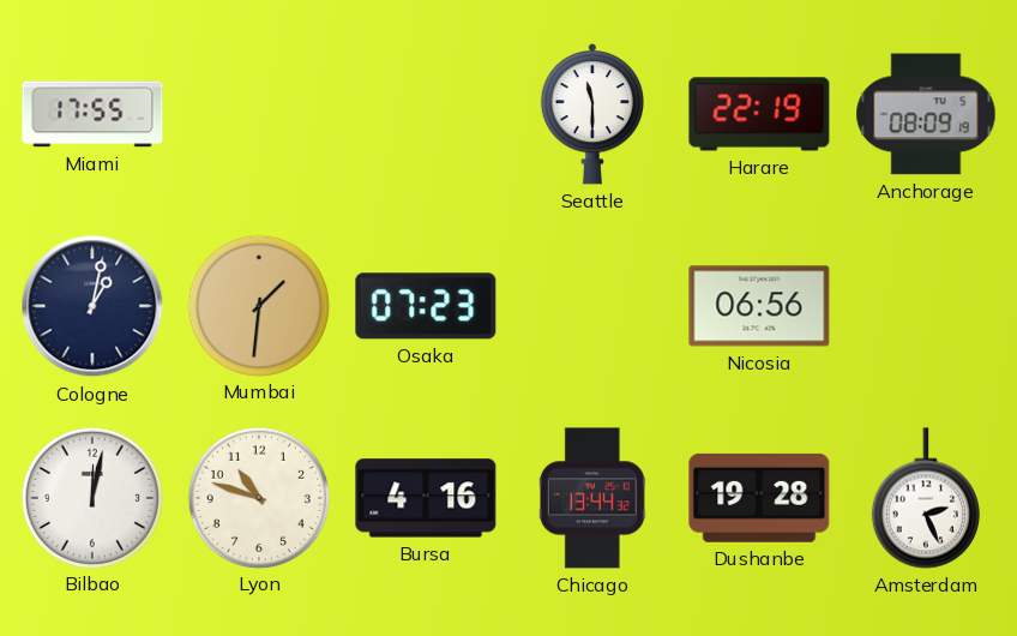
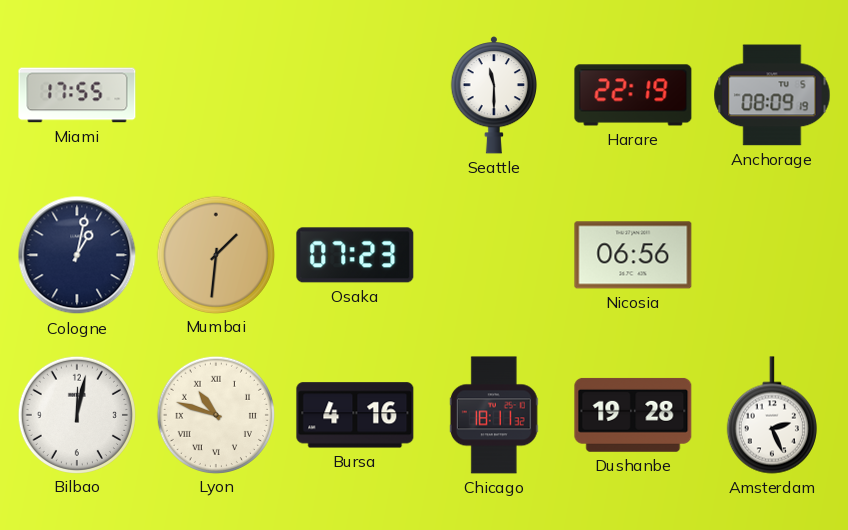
Lyon numerals: Arabic -> Roman (215, 414)
Chicago: 13:44 -> 18:11 (494, 415)
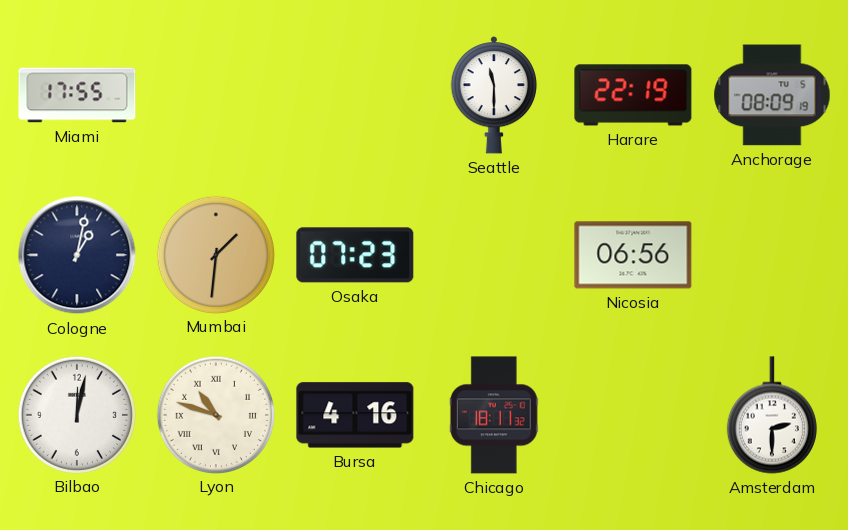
Dushanbe: 19:28 -> none (633, 415)
Amsterdam: 2:26 -> 2:30 (772, 415)
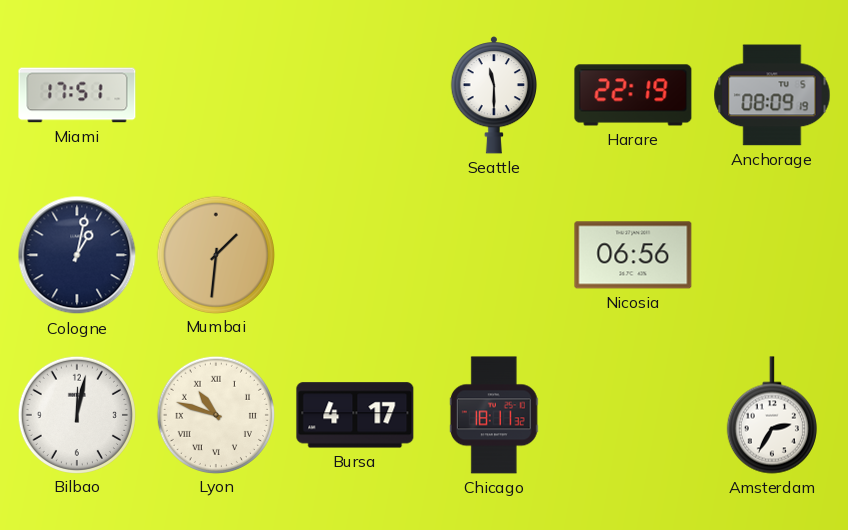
Miami: 17:55 -> 17:51 (77, 95)
Osaka: 07:23 -> none (355, 255)
Bursa: 4:16 -> 4:17 (355, 415)
Amsterdam: 2:30 -> 2:35 (772, 415)
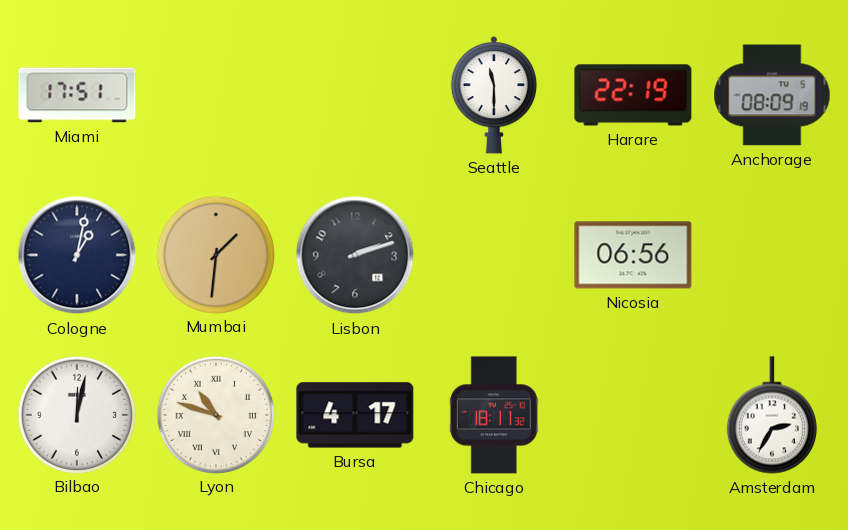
Lisbon: none -> 2:12 (355, 255)
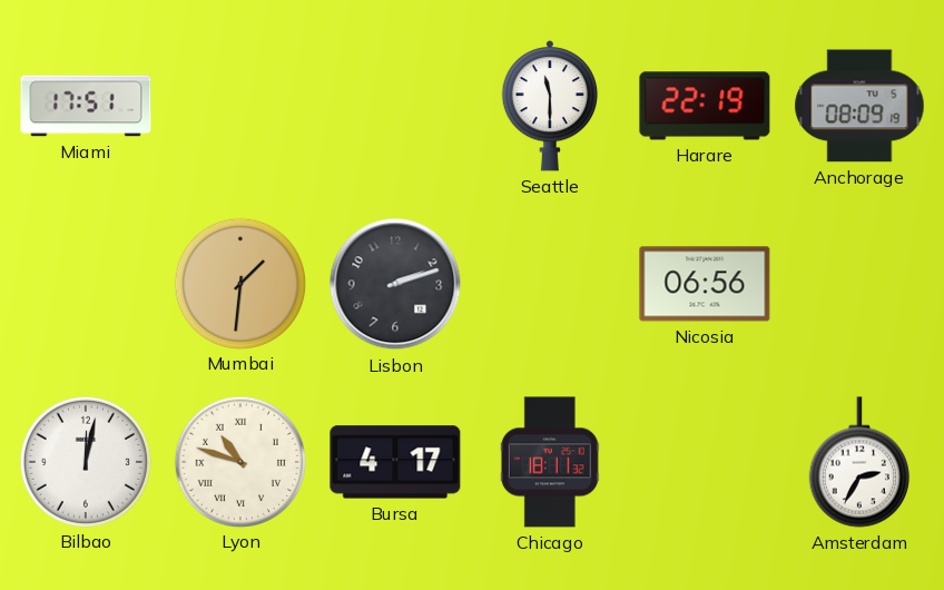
Cologne: 1:02 -> none (77, 255)
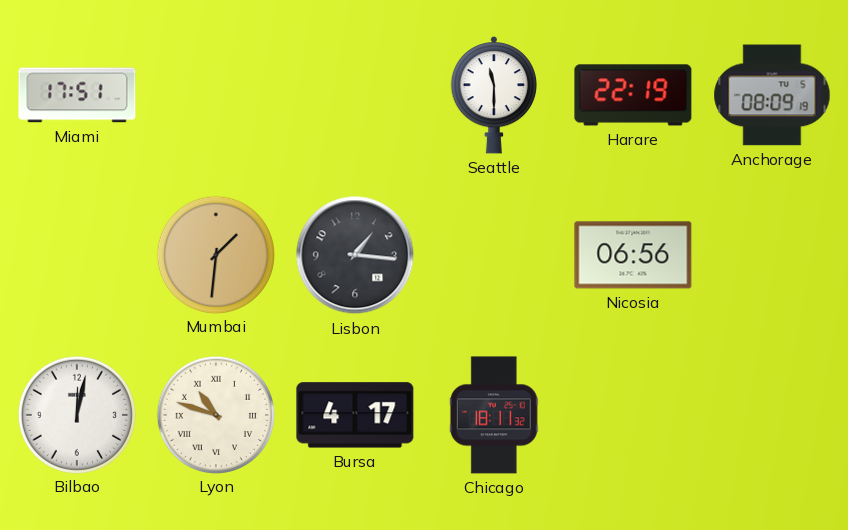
Lisbon: 2:12 -> 1:16 (355, 255)
Amsterdam: 2:35 -> none (859, 462)
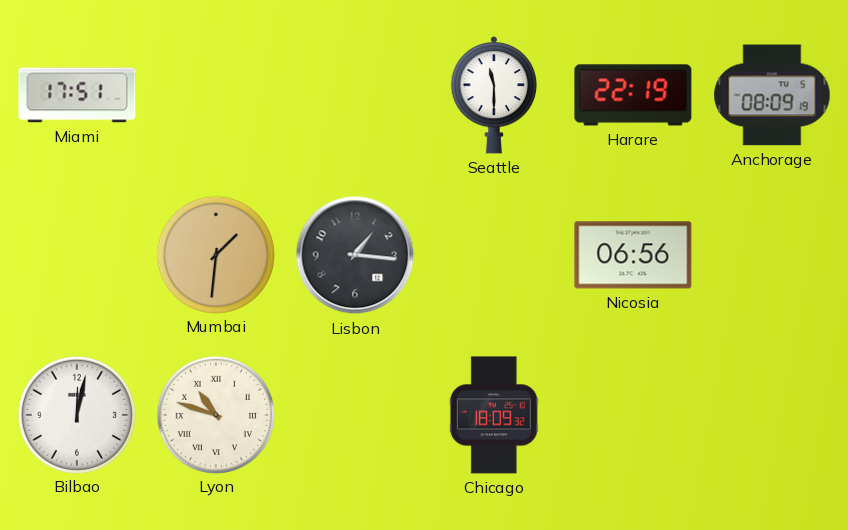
Bursa: 4:17 -> none (355, 415)
Chicago: 18:11 -> 18:09 (494, 415)
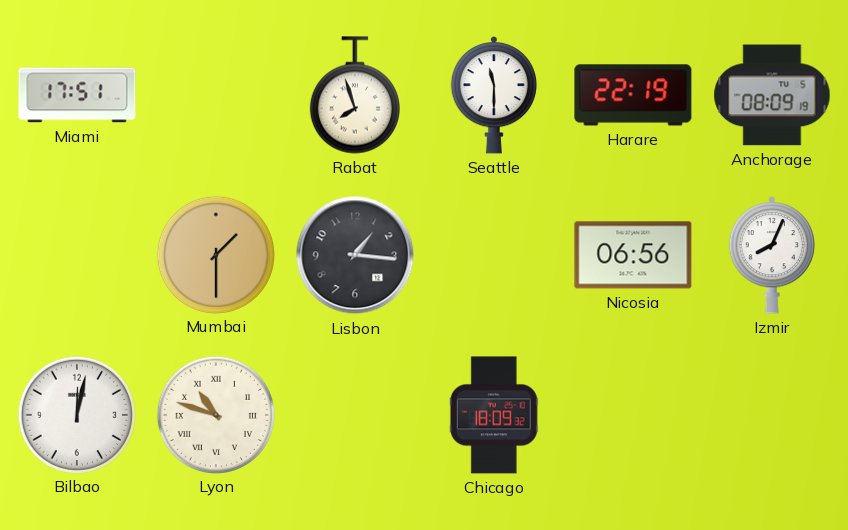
Rabat: none -> 7:57 (355, 95)
Mumbai: 1:31 -> 1:30 (215, 254)
Izmir: none -> 8:04 (771, 255)
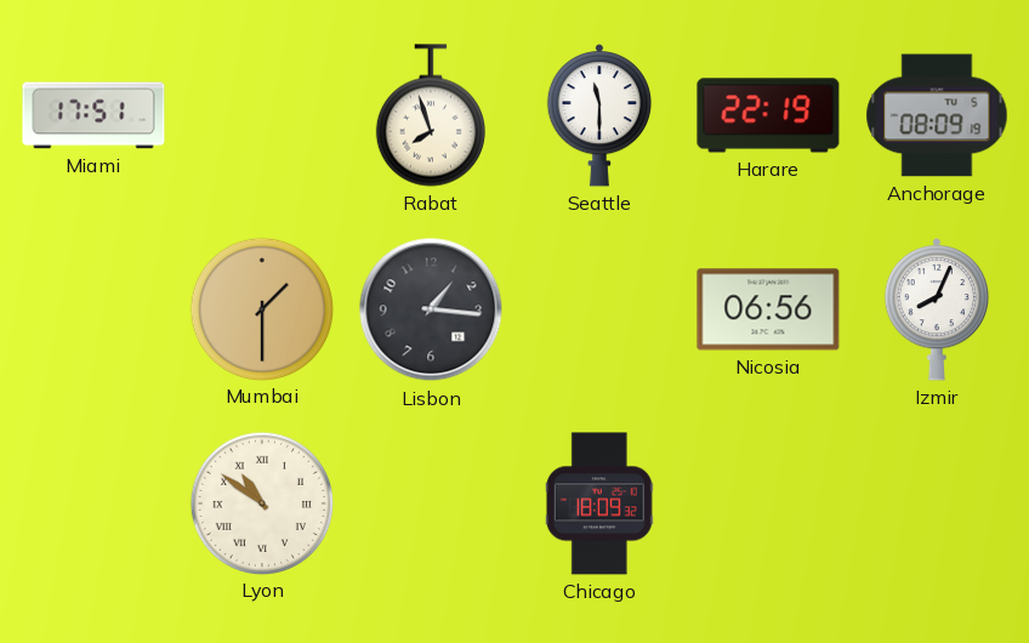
Bilbao: 12:02 -> none (76, 414)
Lyon: 10:48 -> 10:51 (261, 502)
